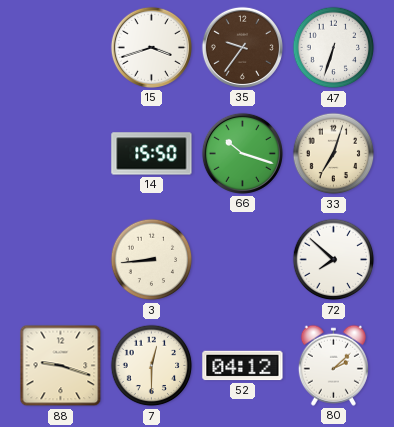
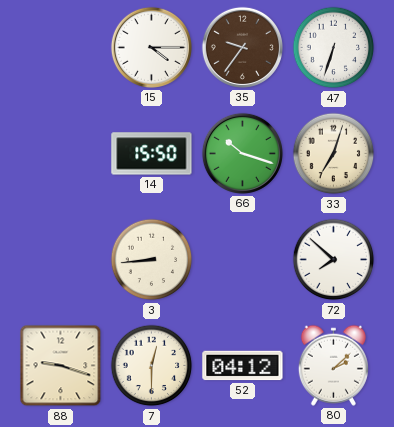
15: 3:42 -> 4:15 (151, 47)
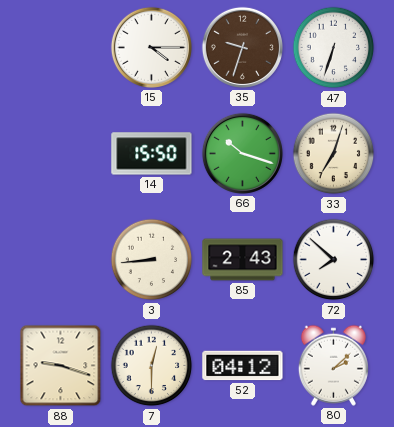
35: 9:36 -> 9:33 (242, 47)
85: none -> 2:43 (243, 260)
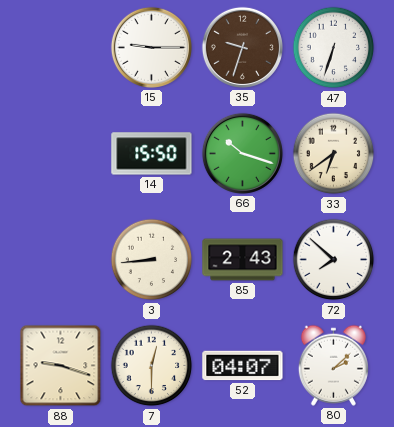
15: 4:15 -> 9:15 (151, 47)
33: 7:03 -> 6:39 (334, 154)
52: 04:12 -> 04:07 (243, 366)
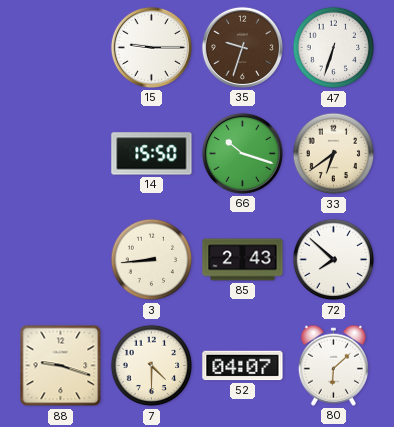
7: 12:30 -> 4:30 (152, 366)
80: 2:08 -> 6:08 (333, 365)
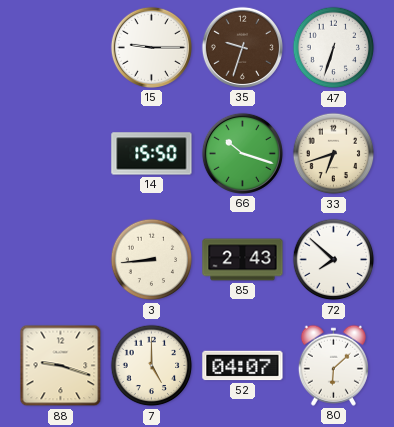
33: 6:39 -> 6:42 (334, 154)
7: 4:30 -> 5:00 (152, 366)
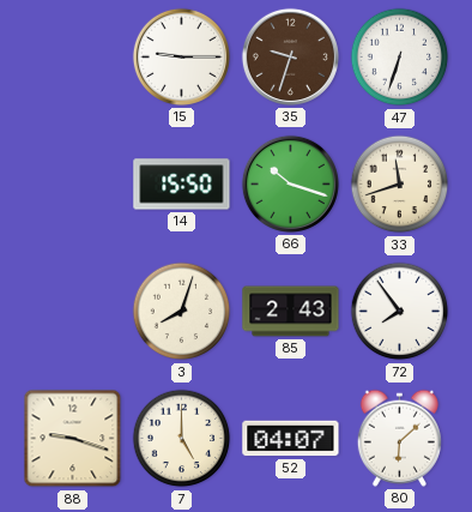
33: 6:42 -> 11:42 (400, 185)
3: 8:44 -> 8:03 (182, 312)
72: 7:52 -> 7:54 (400, 312)
